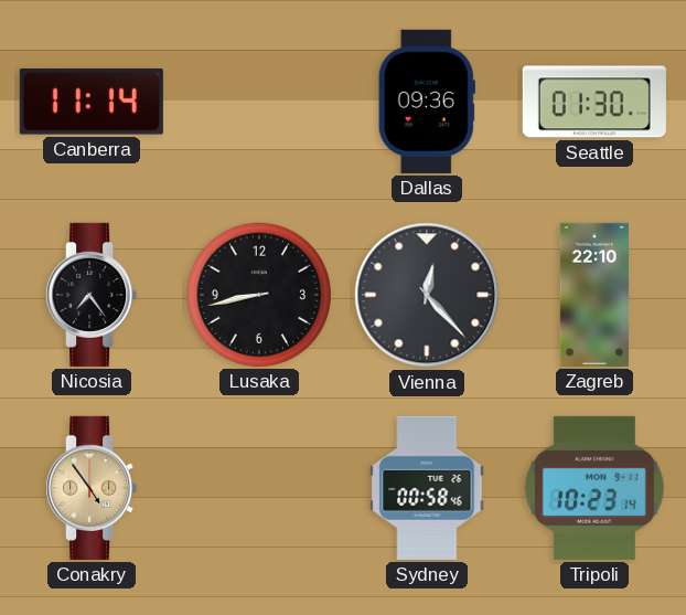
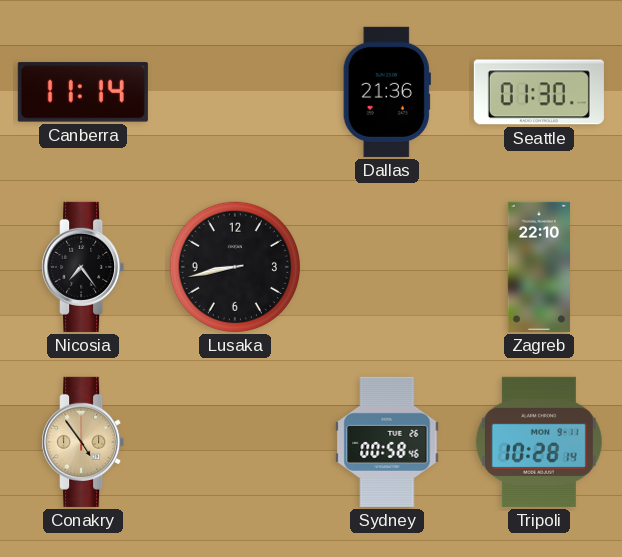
Dallas: 09:36 -> 21:36 (387, 92)
Vienna: 12:23 -> none (427, 295)
Tripoli: 10:23 -> 10:28 (539, 442)
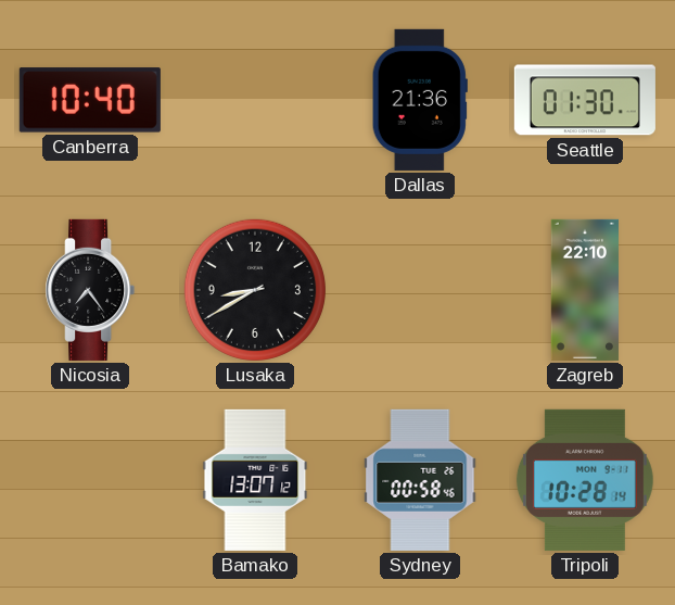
Canberra: 11:14 -> 10:40 (90, 100)
Lusaka: 8:43 -> 8:40 (255, 290)
Conakry: 4:54 -> none (83, 442)
Bamako: none -> 13:07 (255, 480)
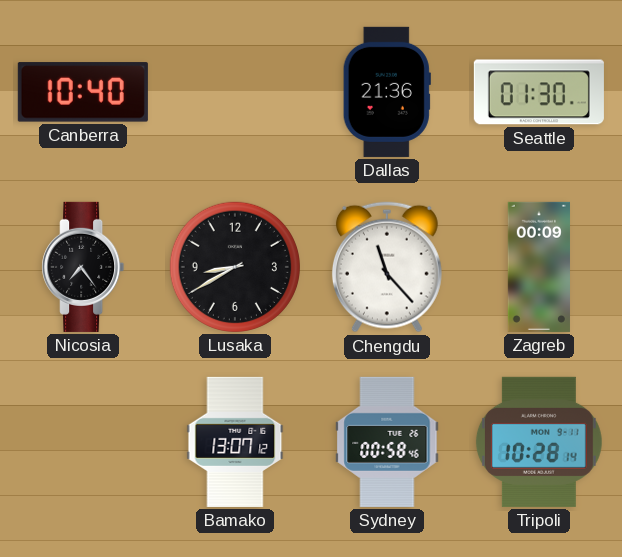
Chengdu: none -> 11:23 (387, 267)
Zagreb: 22:10 -> 00:09 (539, 267)
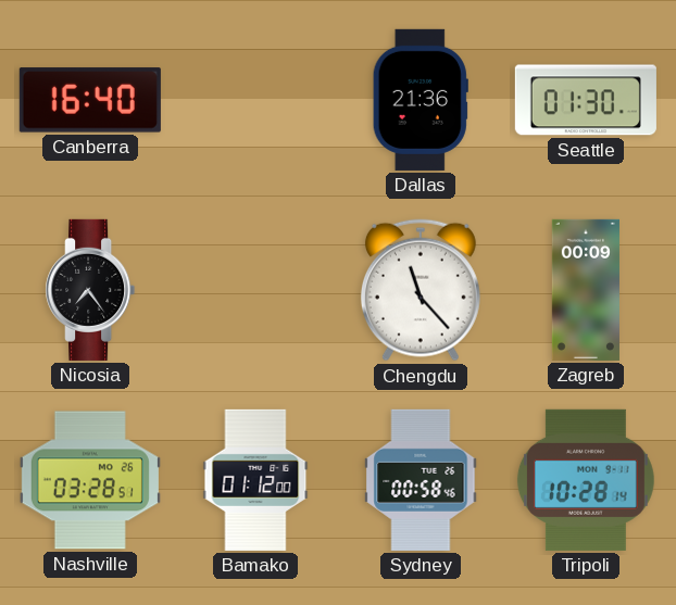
Canberra: 10:40 -> 16:40 (90, 100)
Lusaka: 8:40 -> none (235, 267)
Nashville: none -> 03:28 (90, 480)
Bamako: 13:07 -> 01:12 (255, 480)
